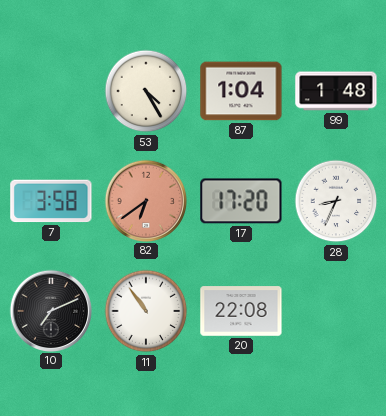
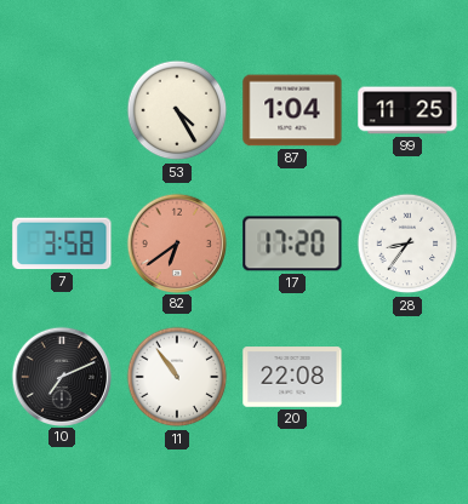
99: 1:48 -> 11:25 (407, 110)
28: 8:34 -> 8:36 (407, 244)
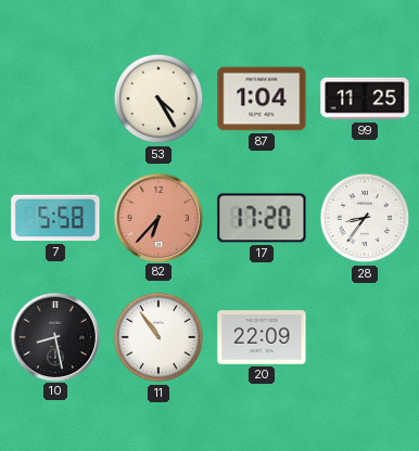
7: 3:58 -> 5:58 (55, 218)
82: 6:39 -> 6:37 (157, 217)
10: 7:11 -> 8:28 (54, 336)
20: 22:08 -> 22:09 (262, 337)
